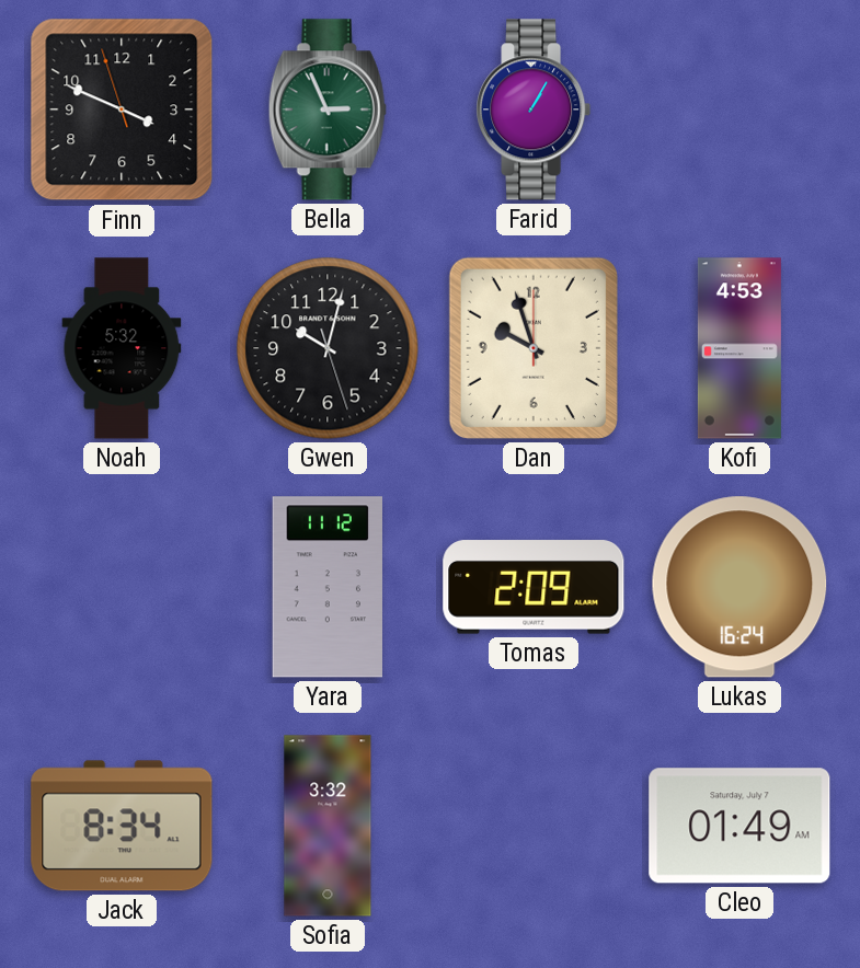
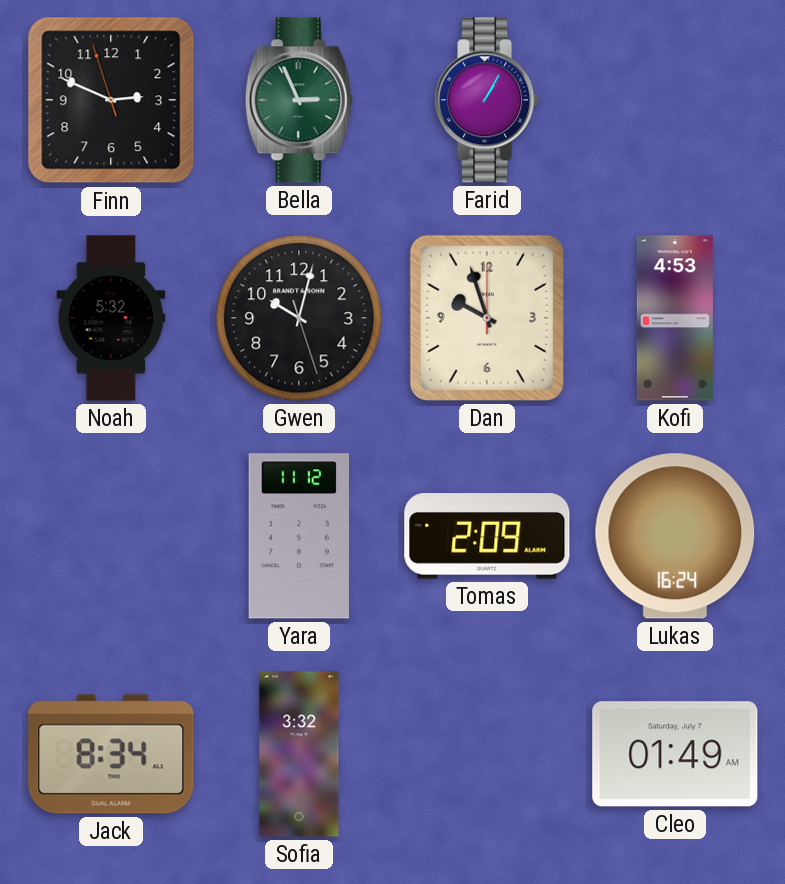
Finn: 3:48 -> 2:48 (111, 100)
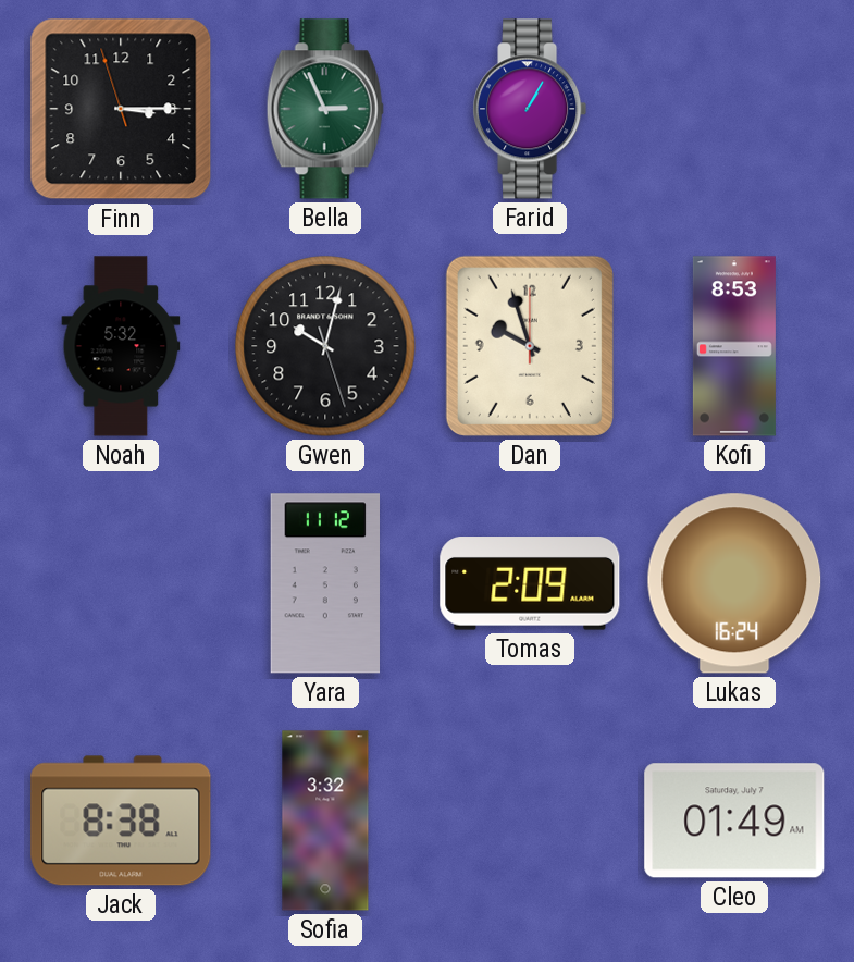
Finn: 2:48 -> 3:14 (121, 109)
Kofi: 4:53 -> 8:53 (734, 346)
Jack: 8:34 -> 8:38 (121, 821)
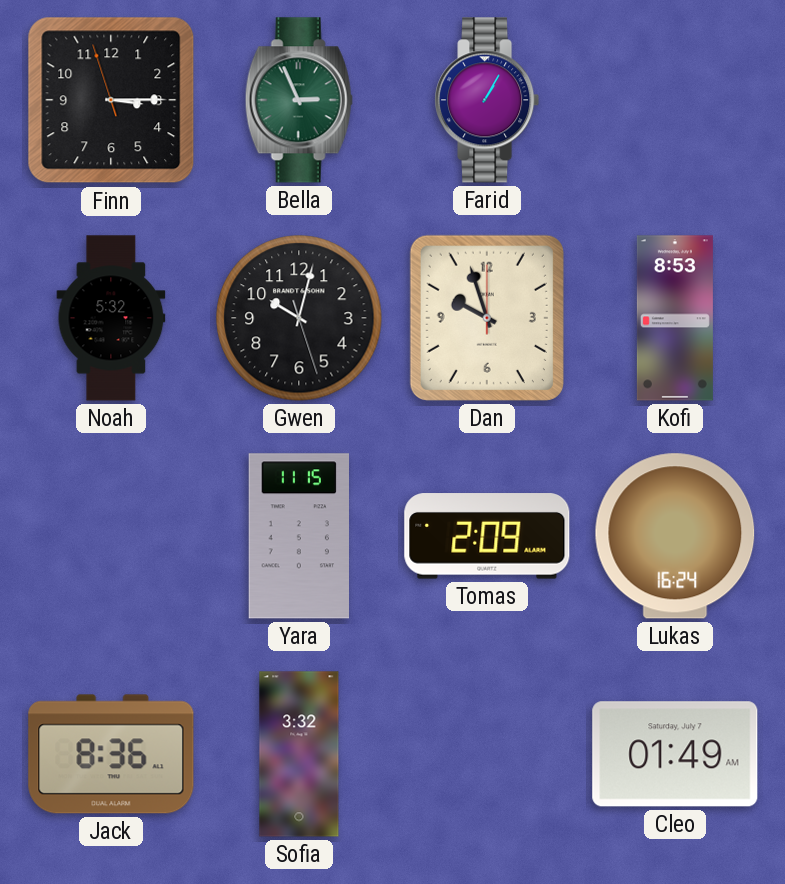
Yara: 11:12 -> 11:15 (298, 536)
Jack: 8:38 -> 8:36 (111, 754)
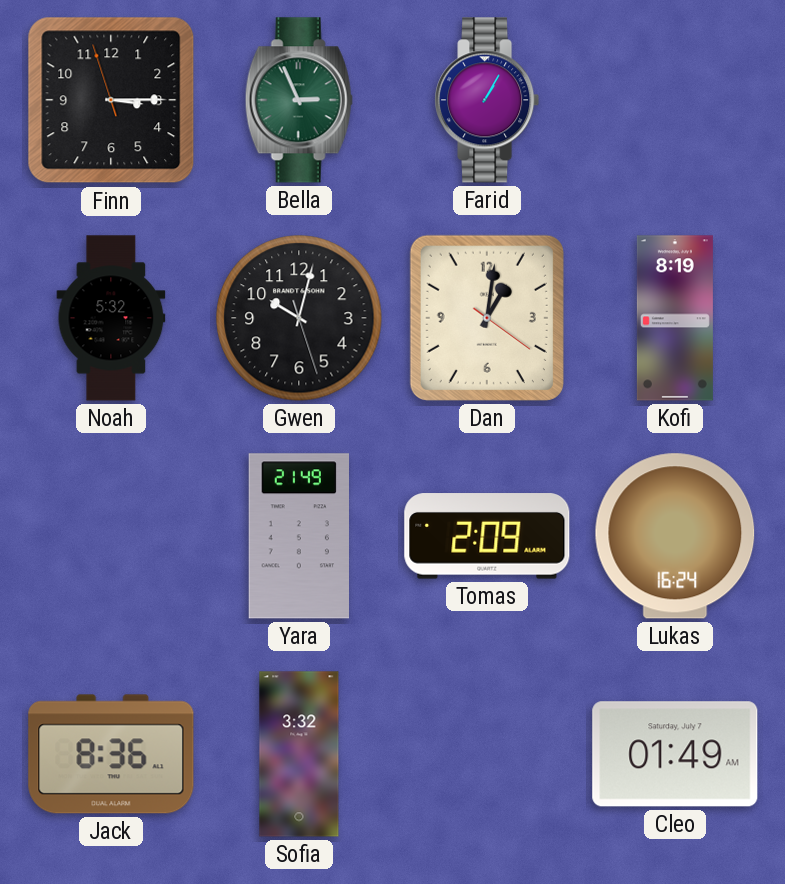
Dan: 9:57 -> 1:01 (487, 318)
Kofi: 8:53 -> 8:19 (675, 318)
Yara: 11:15 -> 21:49 (298, 536)
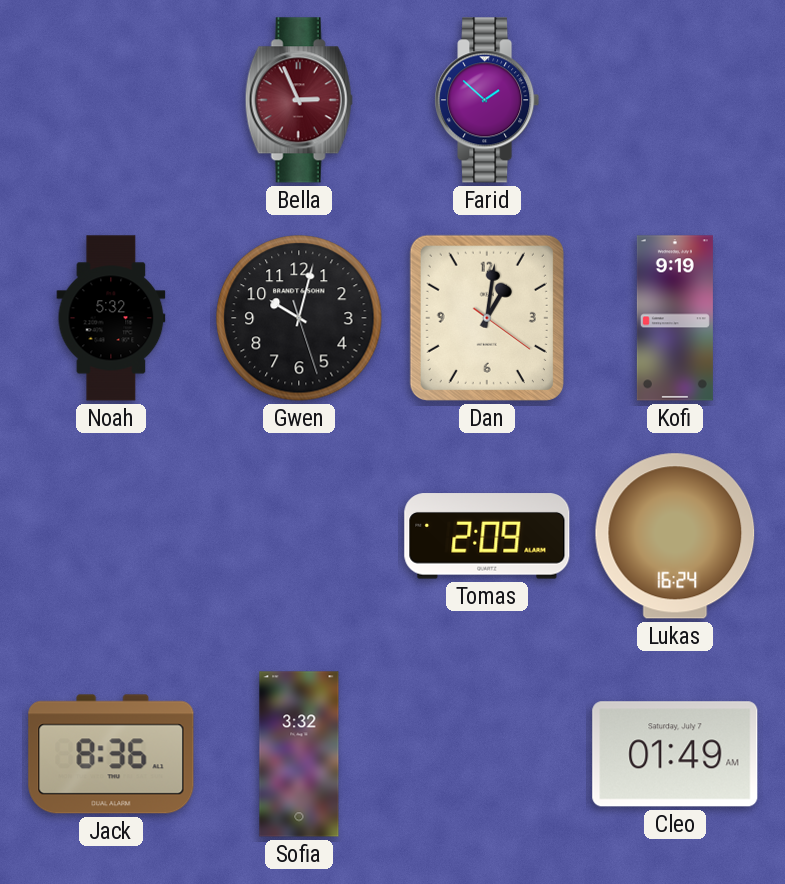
Finn: 3:14 -> none (111, 100)
Bella dial: green -> burgundy (299, 100)
Farid: 1:05 -> 1:52 (487, 100)
Kofi: 8:19 -> 9:19 (675, 318)
Yara: 21:49 -> none (298, 536)
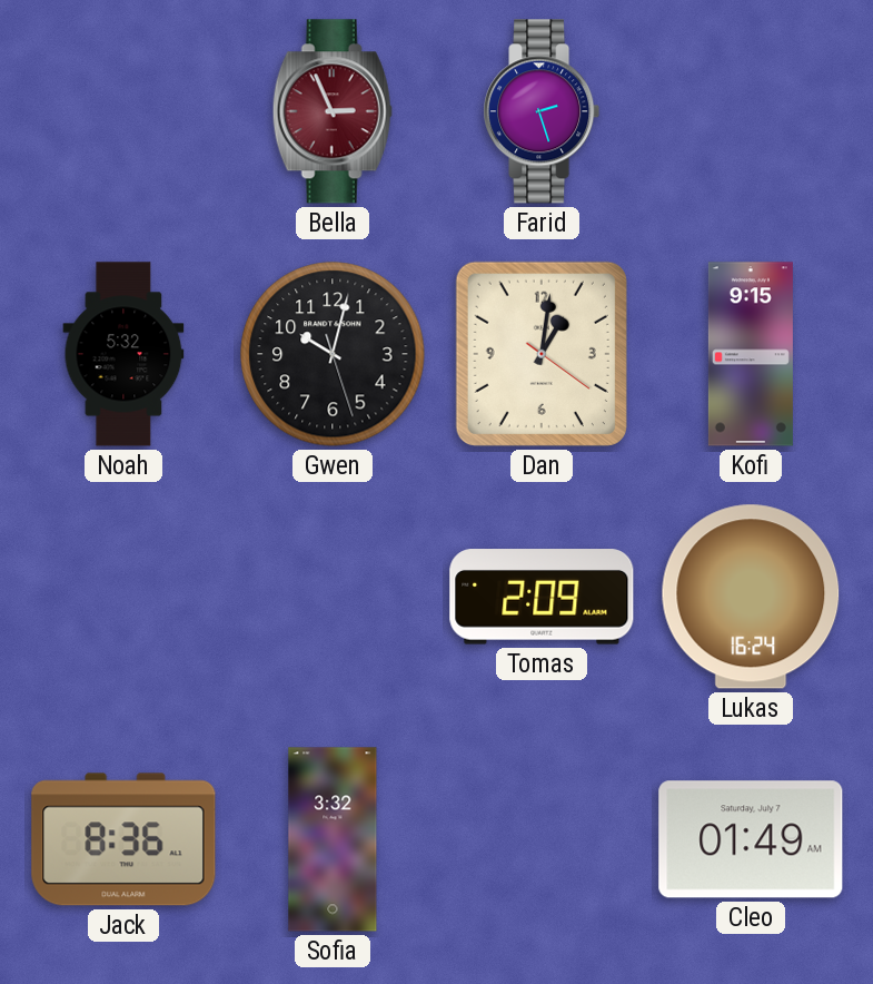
Farid: 1:52 -> 2:27 (542, 111)
Kofi: 9:19 -> 9:15 (751, 354)
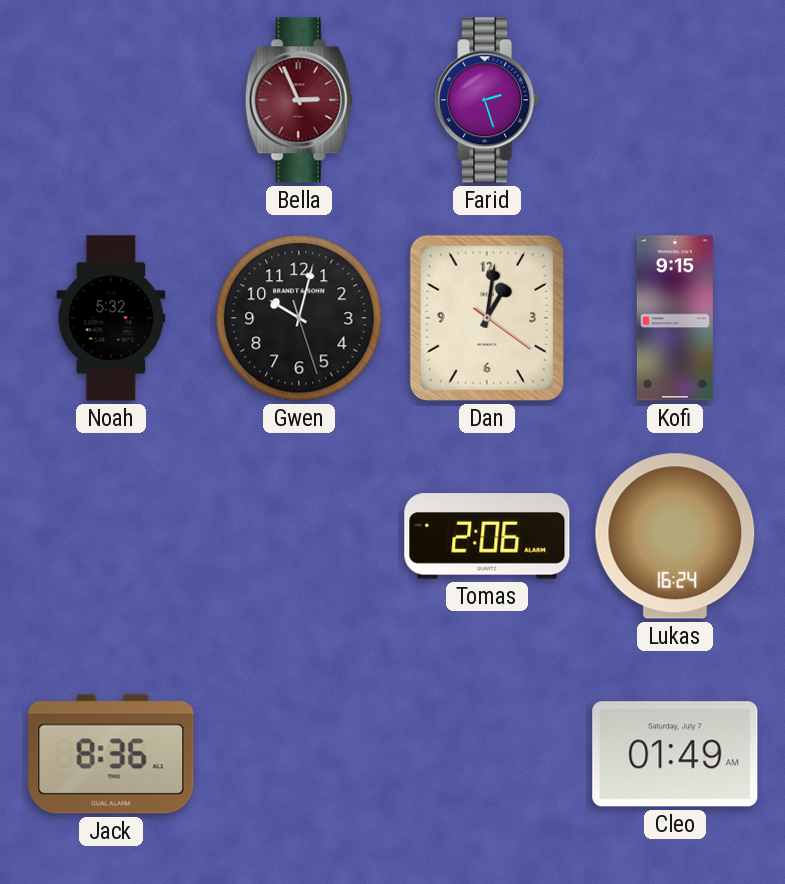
Tomas: 2:09 -> 2:06 (487, 536)
Sofia: 3:32 -> none (333, 839)
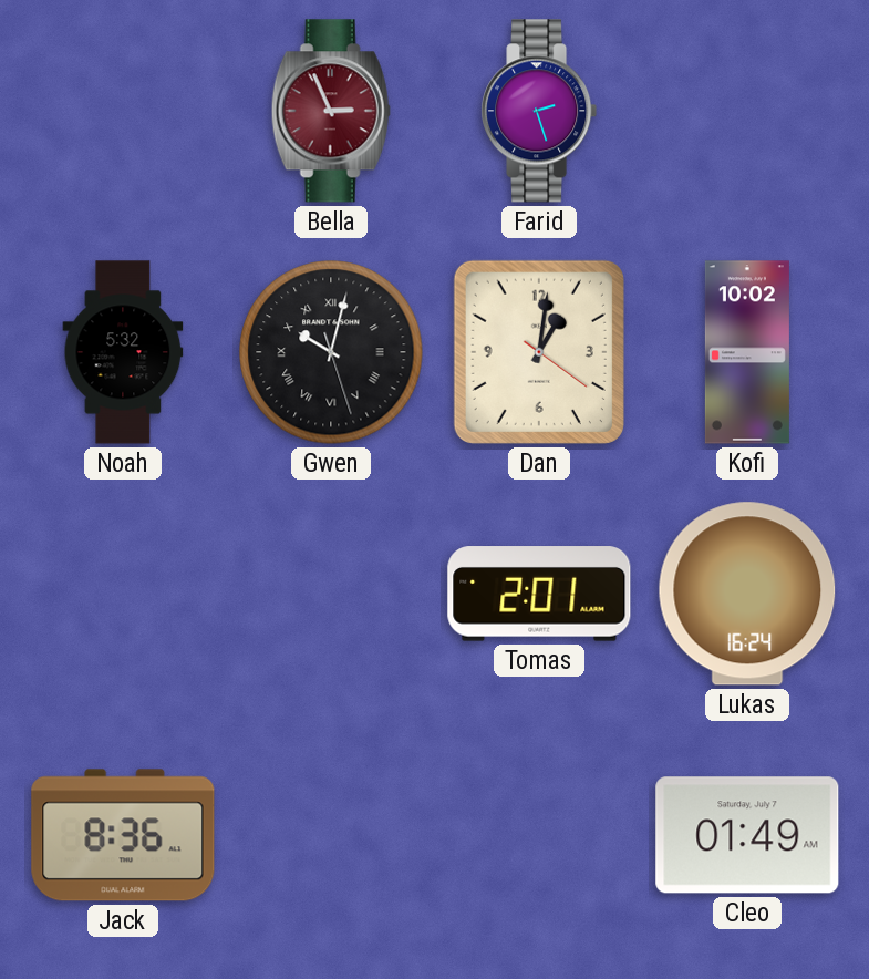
Gwen numerals: Arabic -> Roman (331, 352)
Kofi: 9:15 -> 10:02 (747, 352)
Tomas: 2:06 -> 2:01 (539, 594)
